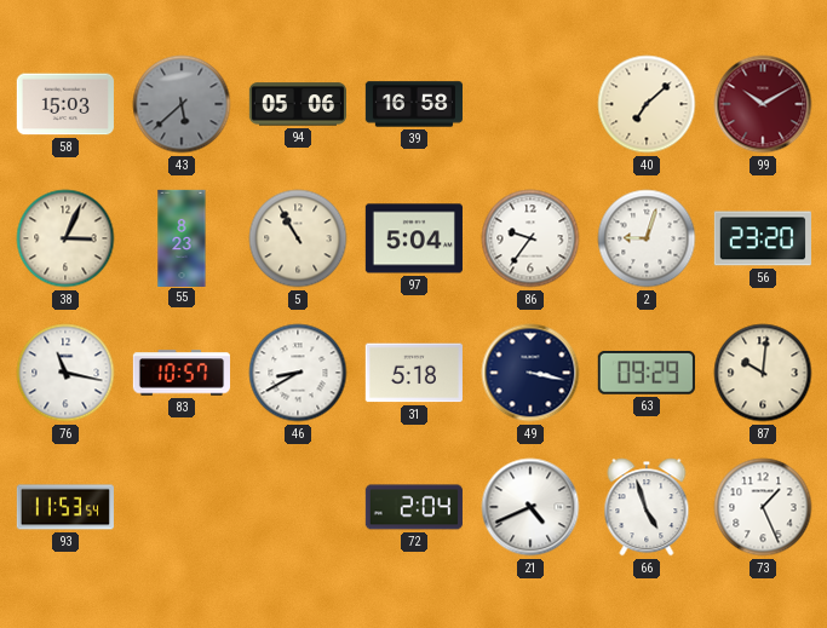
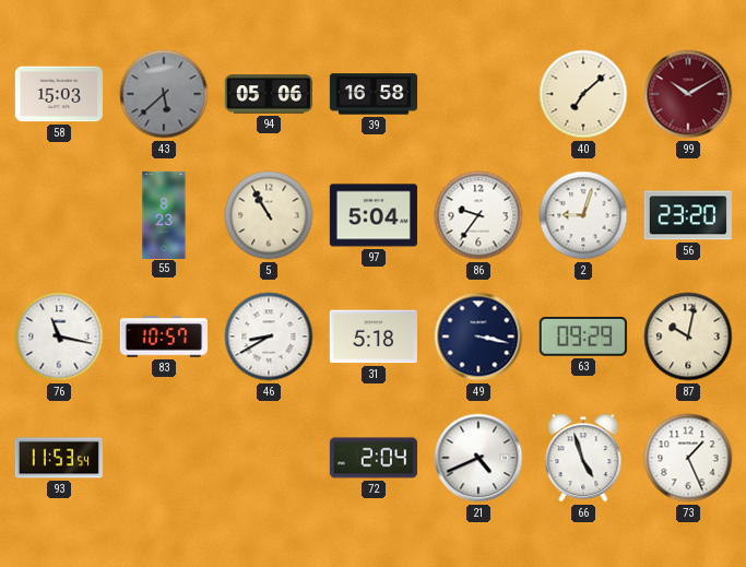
38: 3:04 -> none (65, 238)
87: 10:01 -> 10:02 (688, 336)
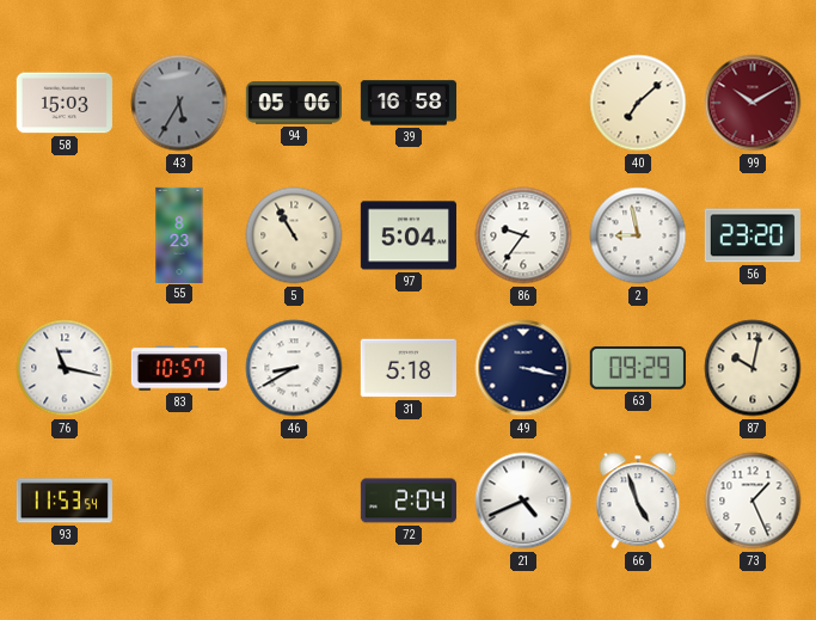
43: 5:38 -> 5:35 (179, 103)
2: 9:03 -> 8:58 (638, 235)
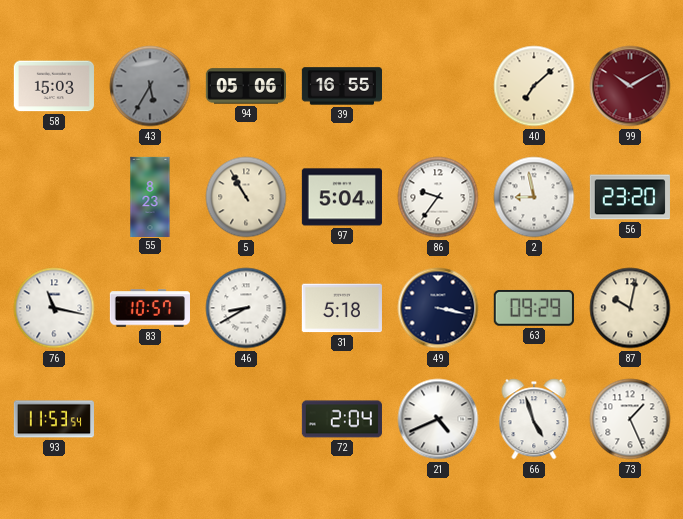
39: 16:58 -> 16:55 (341, 86)
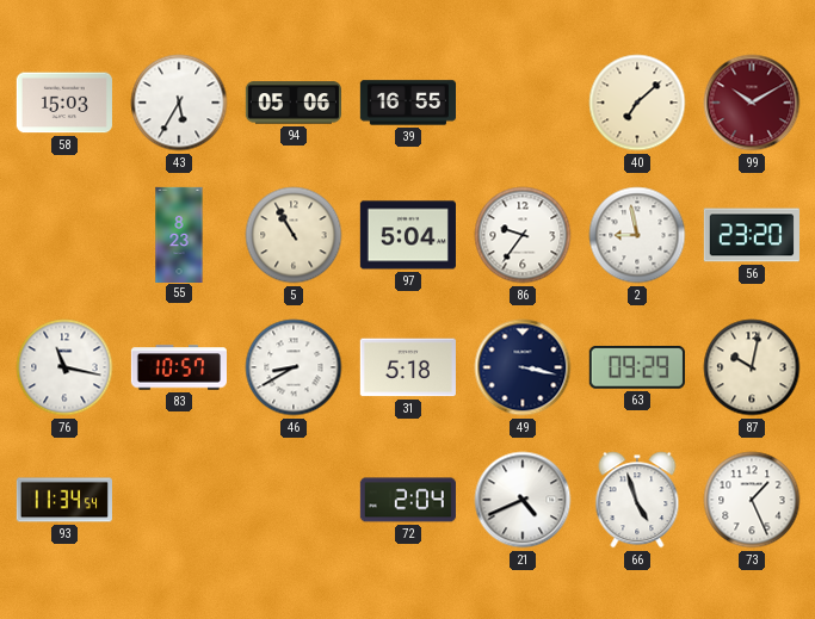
43 dial: grey -> white (179, 103)
93: 11:53 -> 11:34 (63, 500)
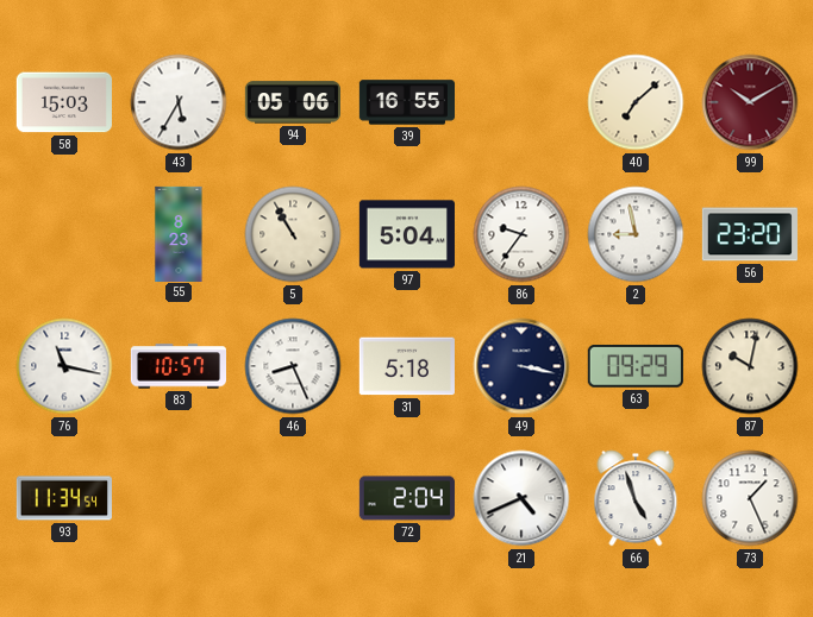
46: 8:40 -> 8:26 (293, 366)
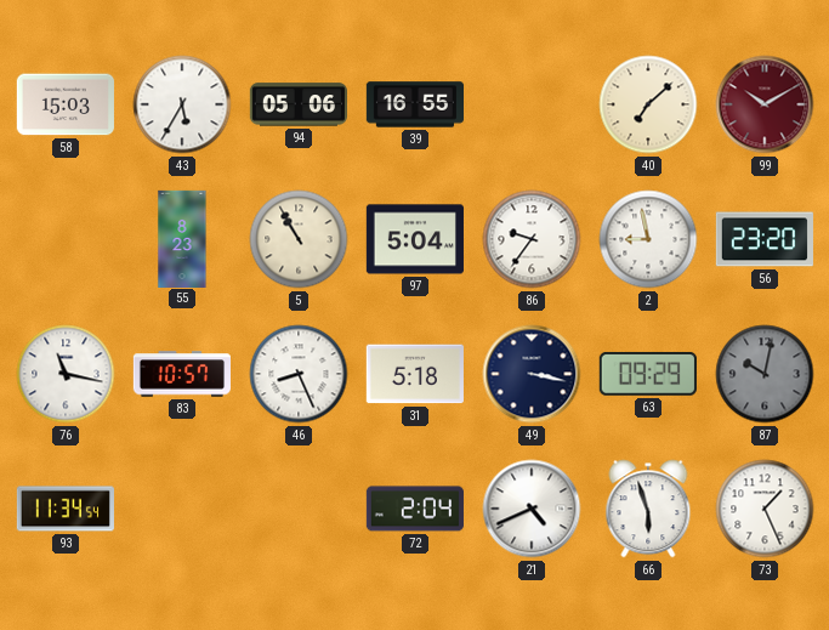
87 dial: cream -> grey (765, 374)
66: 4:57 -> 5:57 (648, 509)
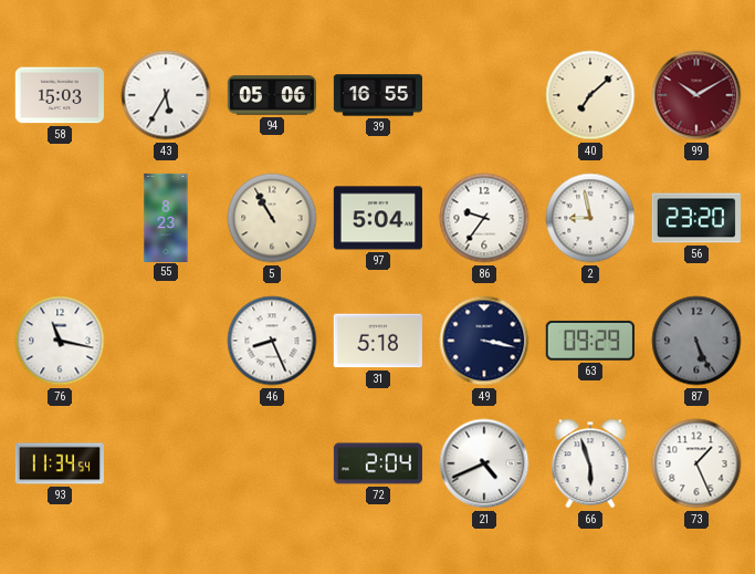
83: 10:57 -> none (181, 374)
87: 10:02 -> 5:26 (696, 341)
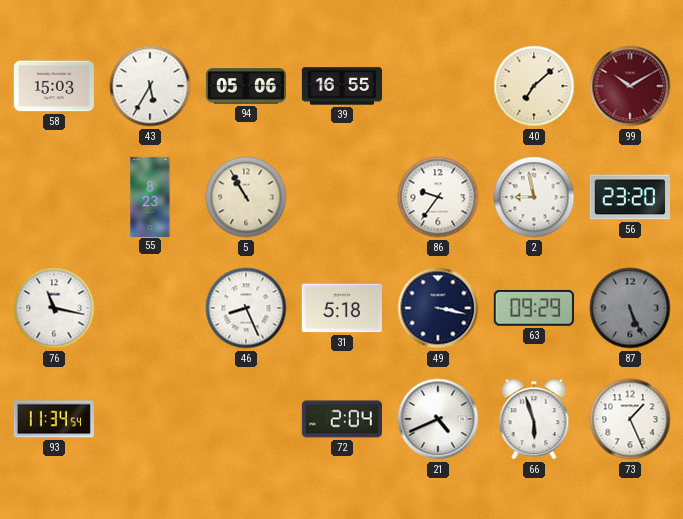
97: 5:04 -> none (378, 218)
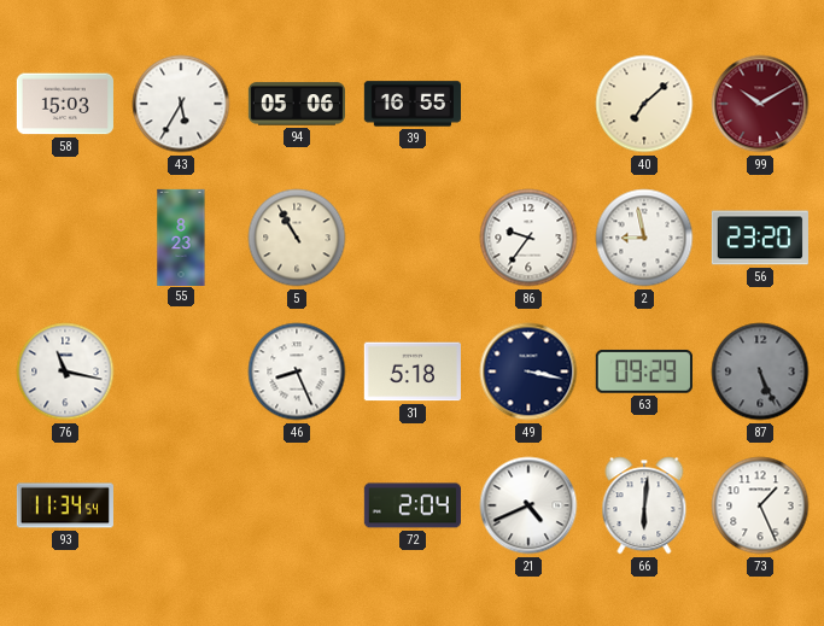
66: 5:57 -> 6:01 (644, 505)
